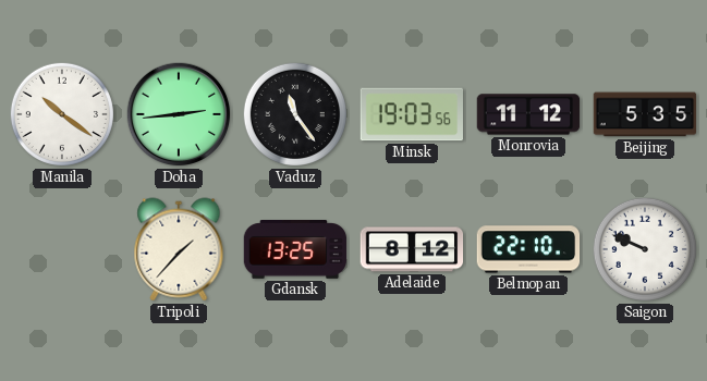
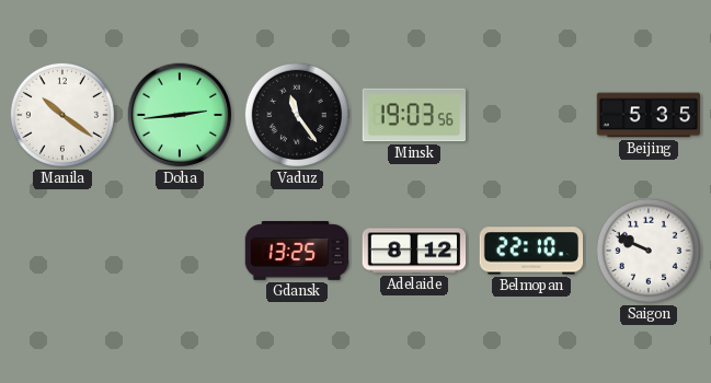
Monrovia: 11:12 -> none (528, 114)
Tripoli: 1:37 -> none (179, 249)
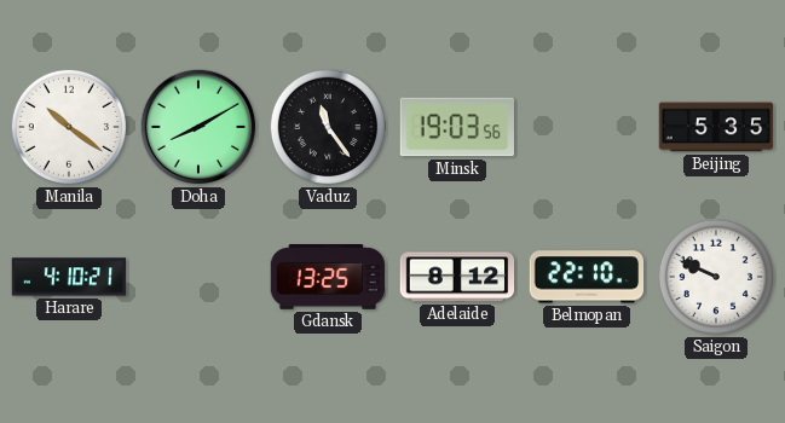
Doha: 2:44 -> 8:10 (198, 127)
Harare: none -> 4:10 (69, 277)
